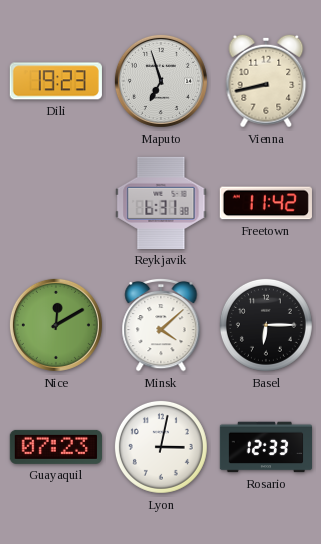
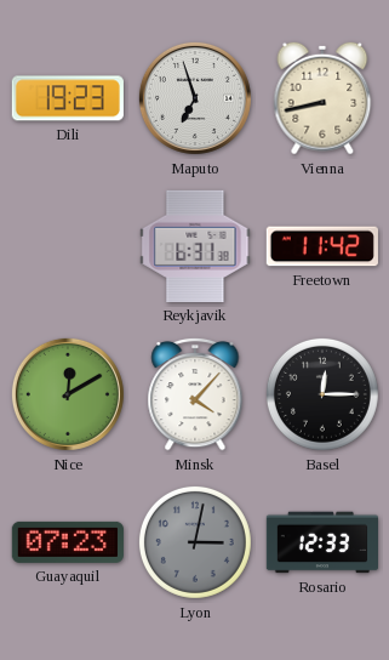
Minsk: 4:08 -> 4:07 (195, 394)
Basel: 6:15 -> 12:15 (322, 394)
Lyon dial: white -> grey (195, 542)
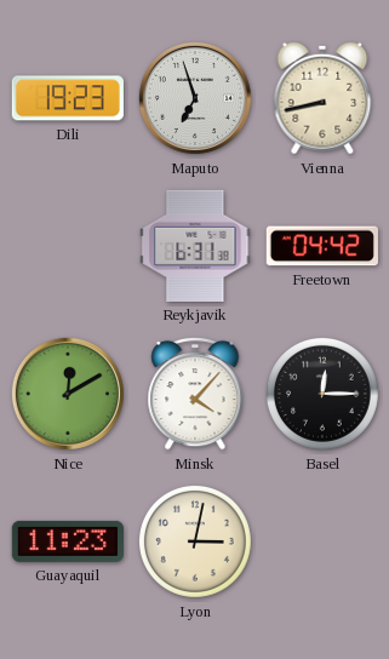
Freetown: 11:42 -> 04:42 (322, 246)
Guayaquil: 07:23 -> 11:23 (68, 541)
Lyon dial: grey -> cream (195, 541)
Rosario: 12:33 -> none (321, 542)
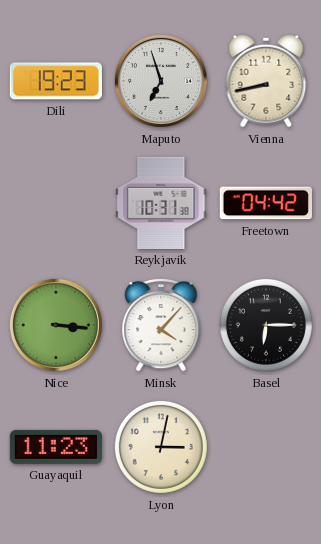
Reykjavik: 6:31 -> 10:31 (161, 203)
Nice: 12:10 -> 3:16 (56, 325)
Basel: 12:15 -> 6:15 (266, 325)
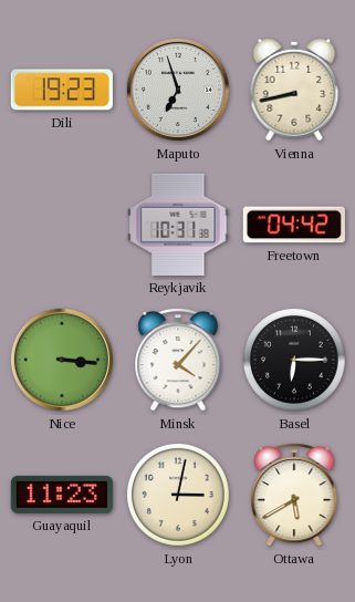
Ottawa: none -> 5:40 (294, 495)
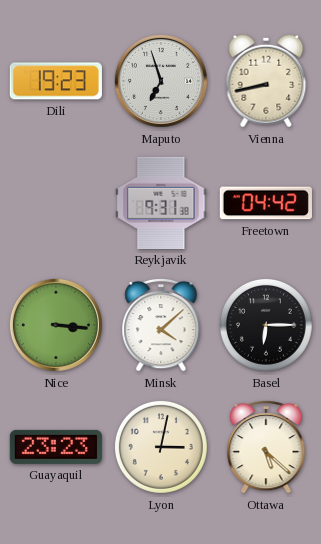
Reykjavik: 10:31 -> 9:31 (161, 203)
Minsk: 4:07 -> 4:08 (161, 325)
Guayaquil: 11:23 -> 23:23 (56, 447)
Ottawa: 5:40 -> 5:22 (266, 447)
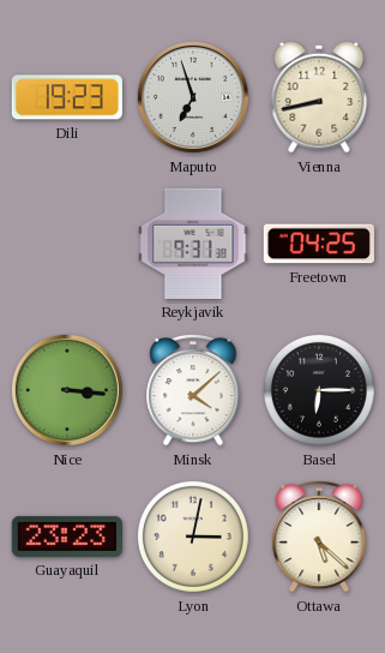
Freetown: 04:42 -> 04:25 (319, 244)
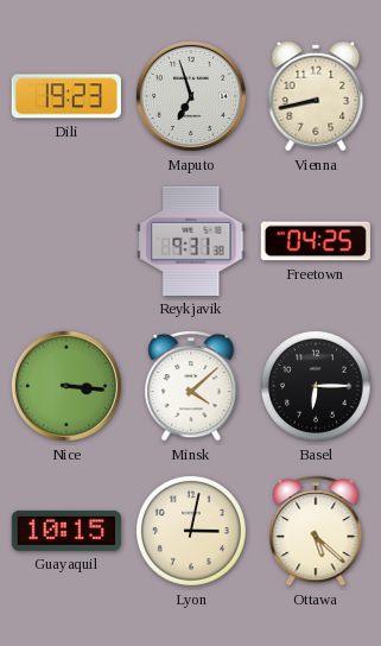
Guayaquil: 23:23 -> 10:15 (66, 531)
